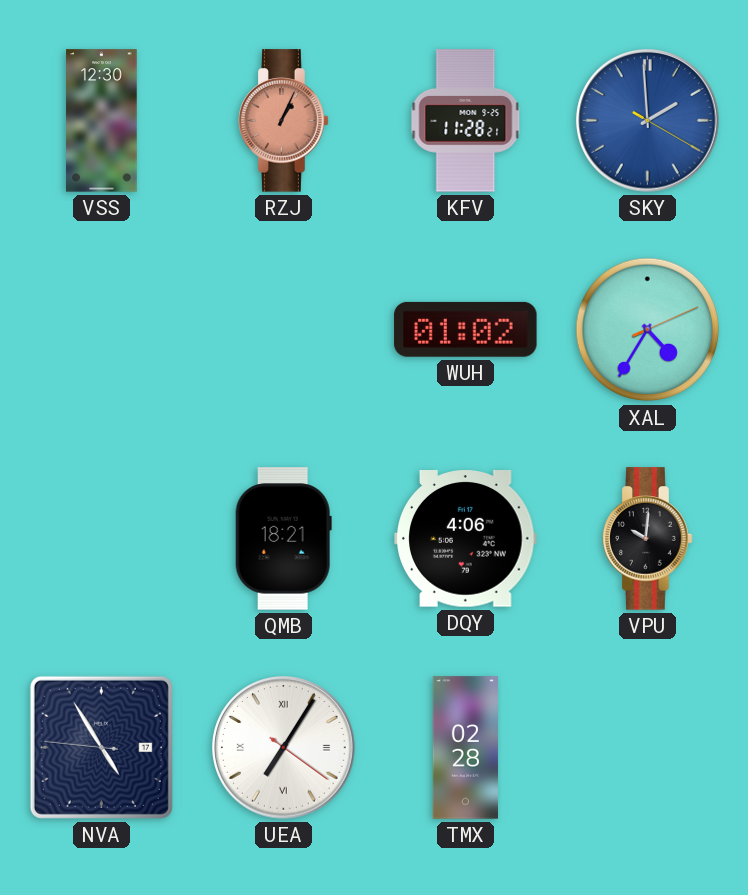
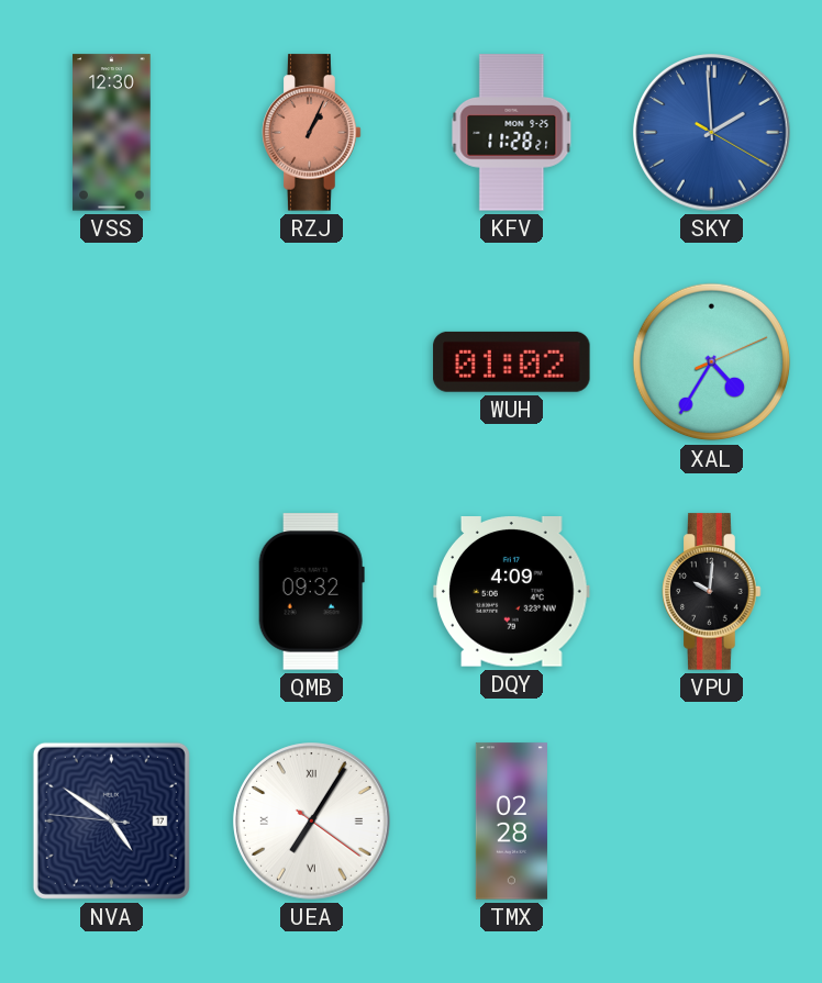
QMB: 18:21 -> 09:32 (311, 592)
DQY: 4:06 -> 4:09 (512, 592)
NVA: 4:54 -> 4:50 (111, 820)
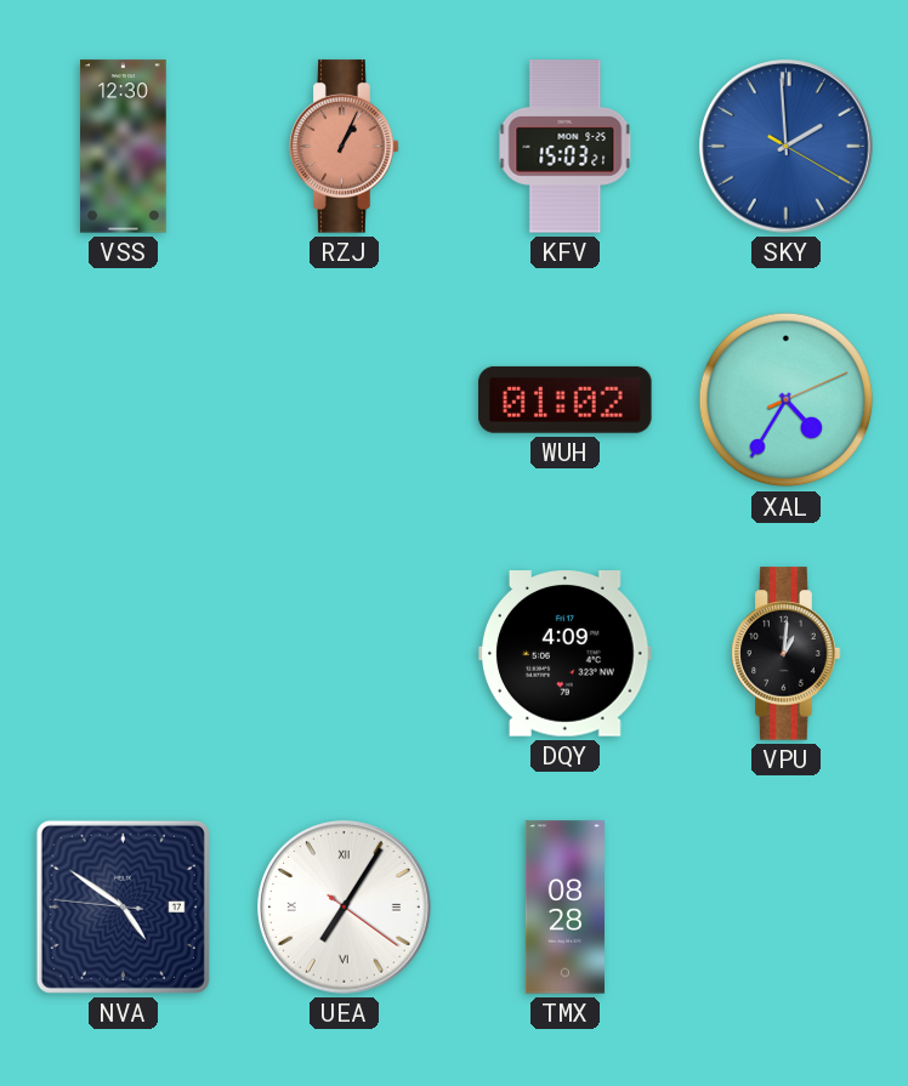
KFV: 11:28 -> 15:03 (566, 147)
QMB: 09:32 -> none (311, 592)
VPU: 10:01 -> 1:01 (787, 654)
TMX: 02:28 -> 08:28 (564, 908)
